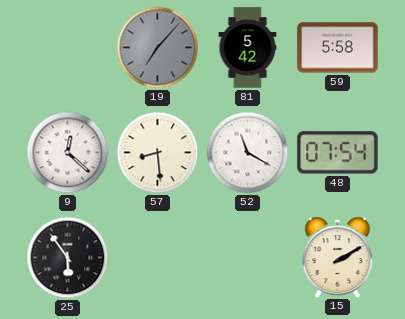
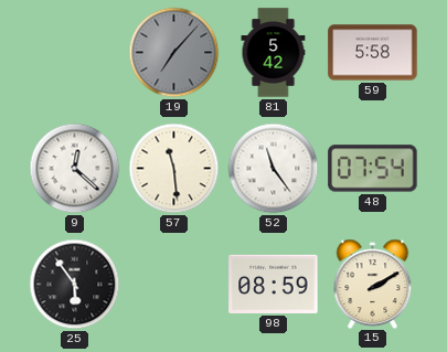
57: 8:29 -> 11:29 (174, 169)
52: 11:20 -> 11:24 (274, 169)
98: none -> 08:59 (274, 284)
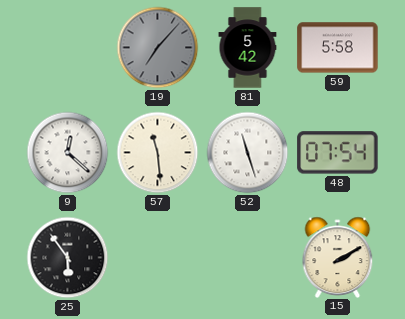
52: 11:24 -> 11:27 (248, 153)
98: 08:59 -> none (274, 284)
